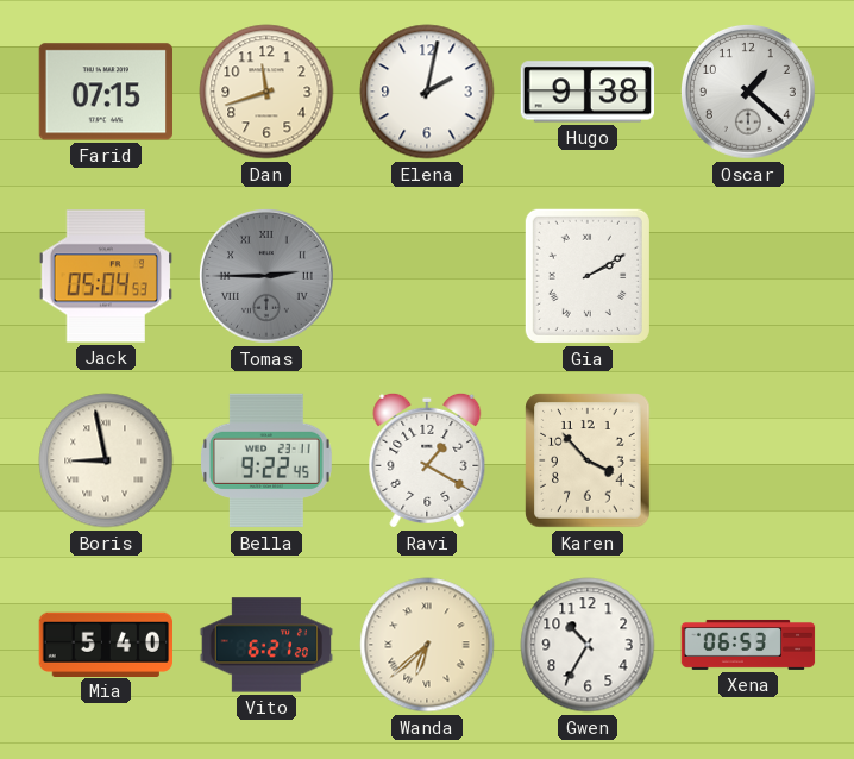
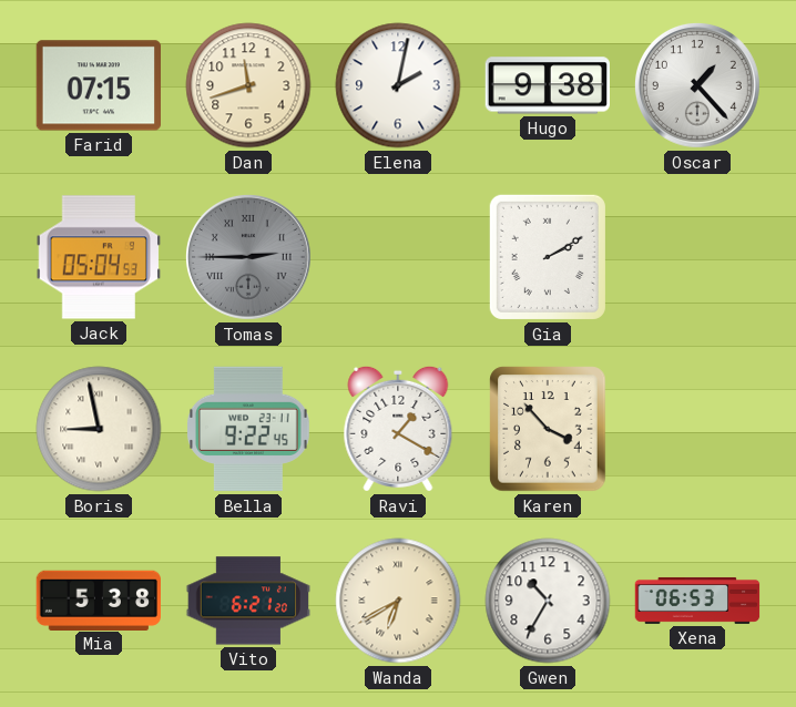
Oscar: 1:22 -> 1:23 (697, 85)
Mia: 5:40 -> 5:38 (99, 600)
Wanda: 6:38 -> 6:40 (398, 601)
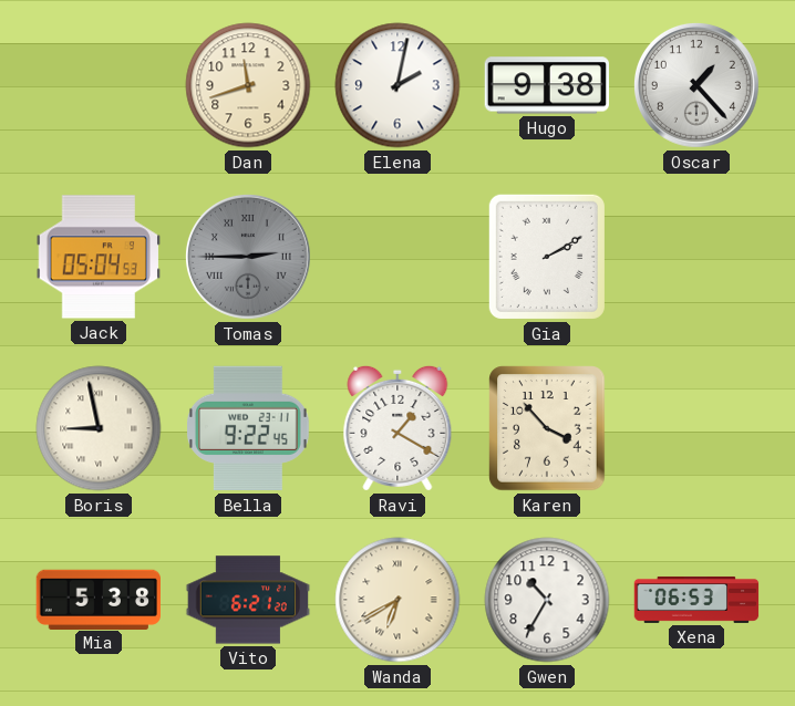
Farid: 07:15 -> none (98, 85)
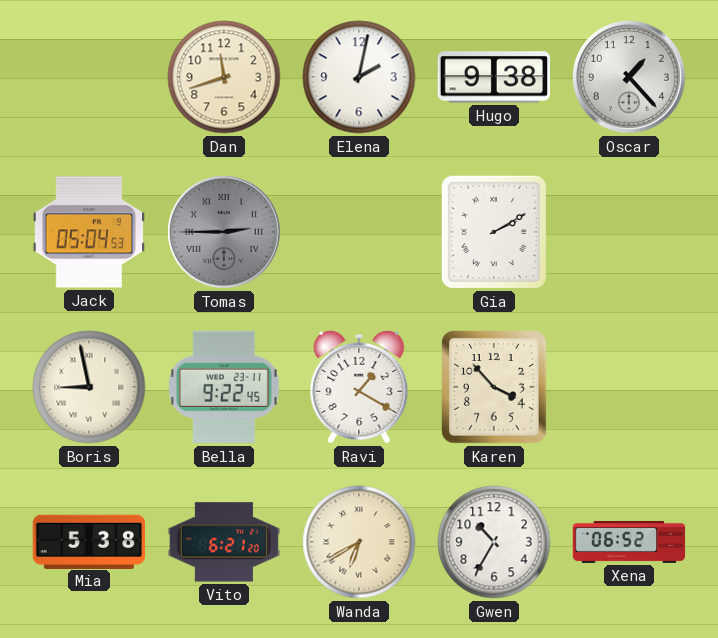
Xena: 06:53 -> 06:52 (629, 542)
